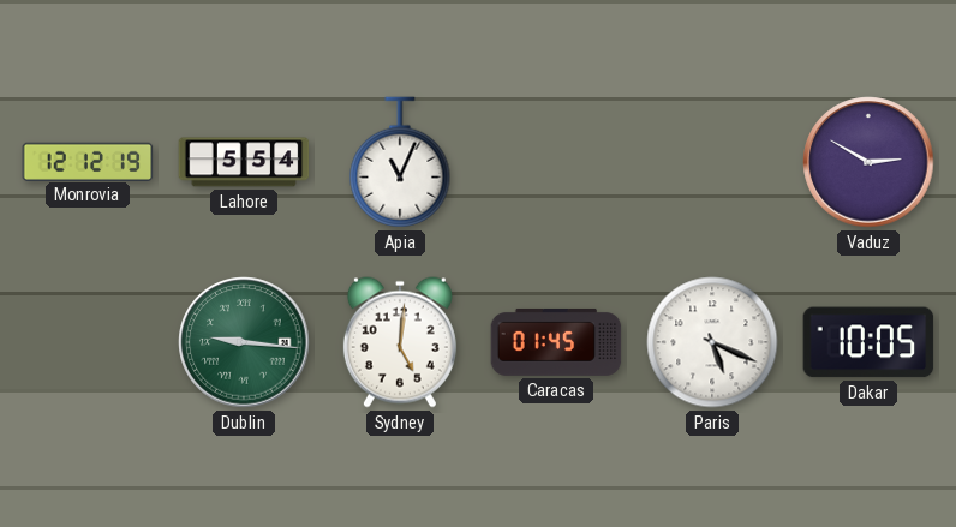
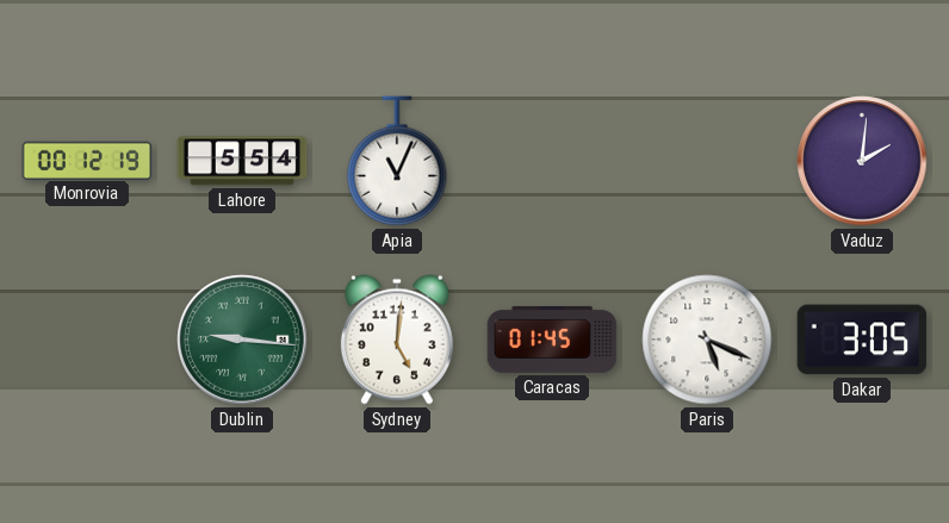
Monrovia: 12:12 -> 00:12 (87, 160)
Vaduz: 2:50 -> 2:01 (862, 161)
Dakar: 10:05 -> 3:05 (862, 340)
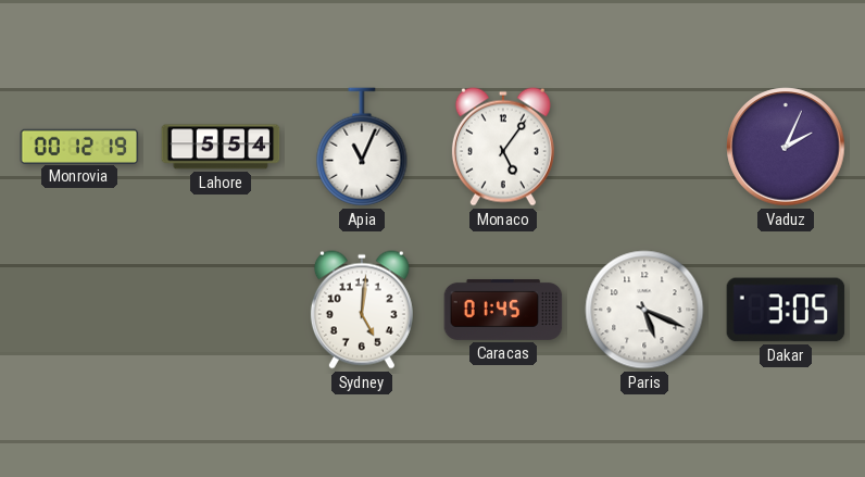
Monaco: none -> 5:06 (503, 147)
Vaduz: 2:01 -> 2:04 (786, 147)
Dublin: 9:16 -> none (242, 340)
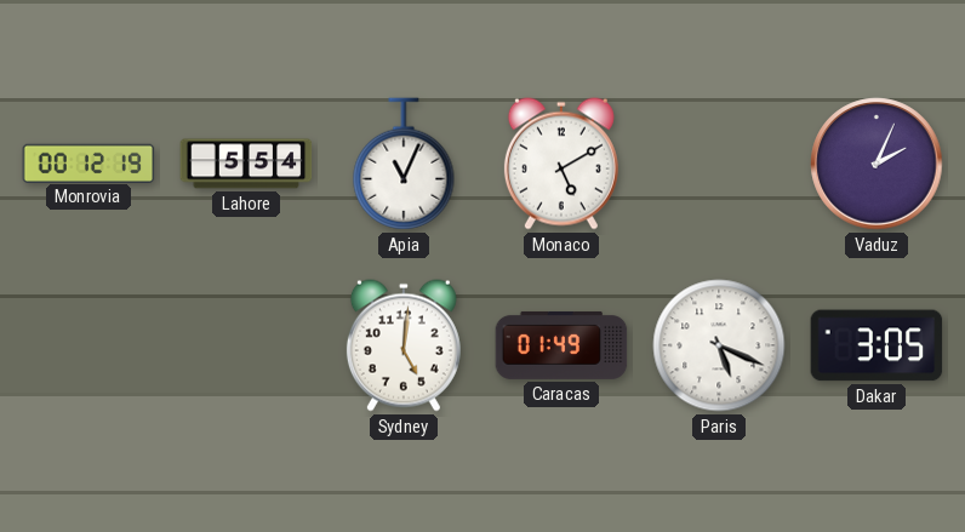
Monaco: 5:06 -> 5:10 (561, 164)
Caracas: 01:45 -> 01:49 (561, 345)
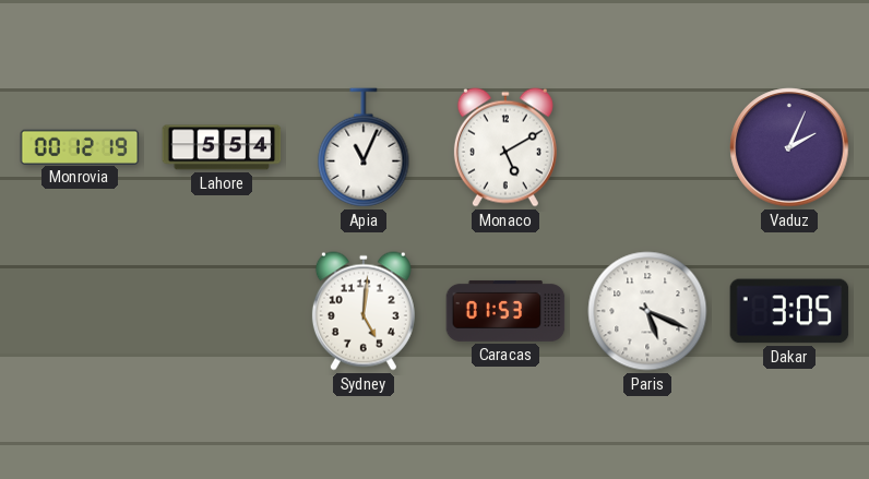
Caracas: 01:49 -> 01:53 (505, 311)
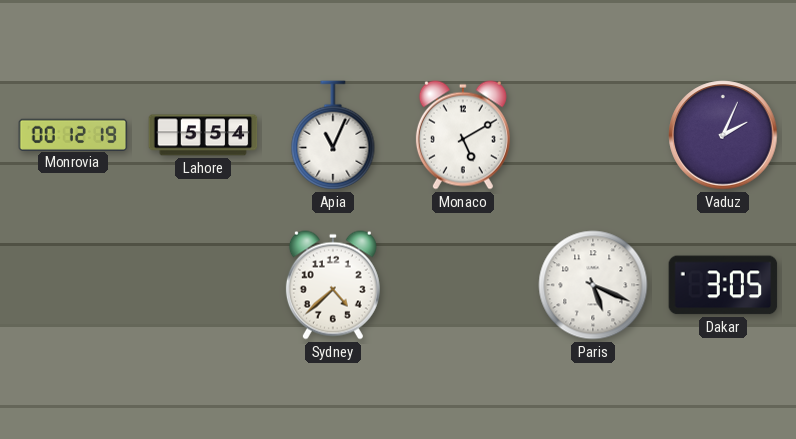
Sydney: 5:01 -> 4:38 (333, 285)
Caracas: 01:53 -> none (505, 311)
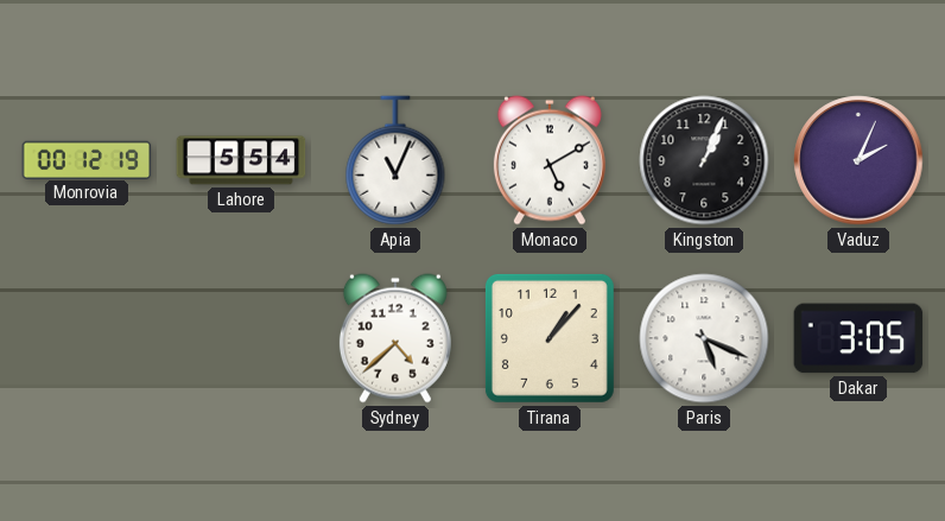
Kingston: none -> 1:04 (704, 160)
Tirana: none -> 1:07 (550, 338)
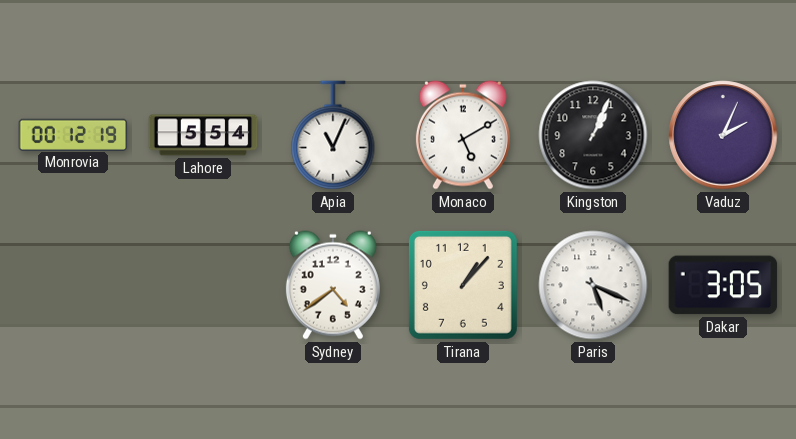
Sydney: 4:38 -> 4:39 (333, 285)
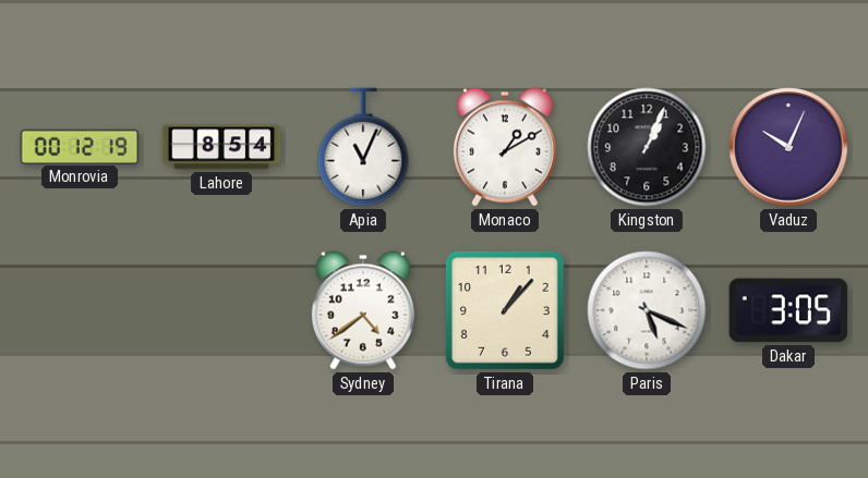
Lahore: 5:54 -> 8:54 (221, 147)
Monaco: 5:10 -> 1:10 (505, 147)
Vaduz: 2:04 -> 10:04 (788, 147)
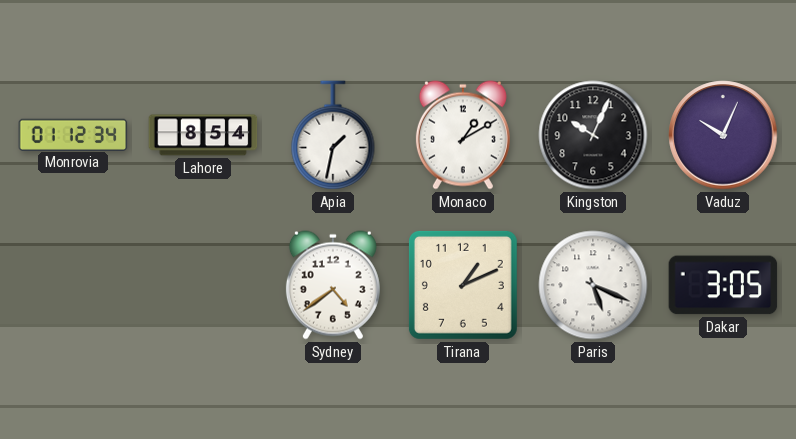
Monrovia: 00:12 -> 01:12 (73, 134)
Apia: 11:04 -> 1:32 (333, 135)
Kingston: 1:04 -> 10:04 (593, 135)
Tirana: 1:07 -> 1:11 (463, 285)
